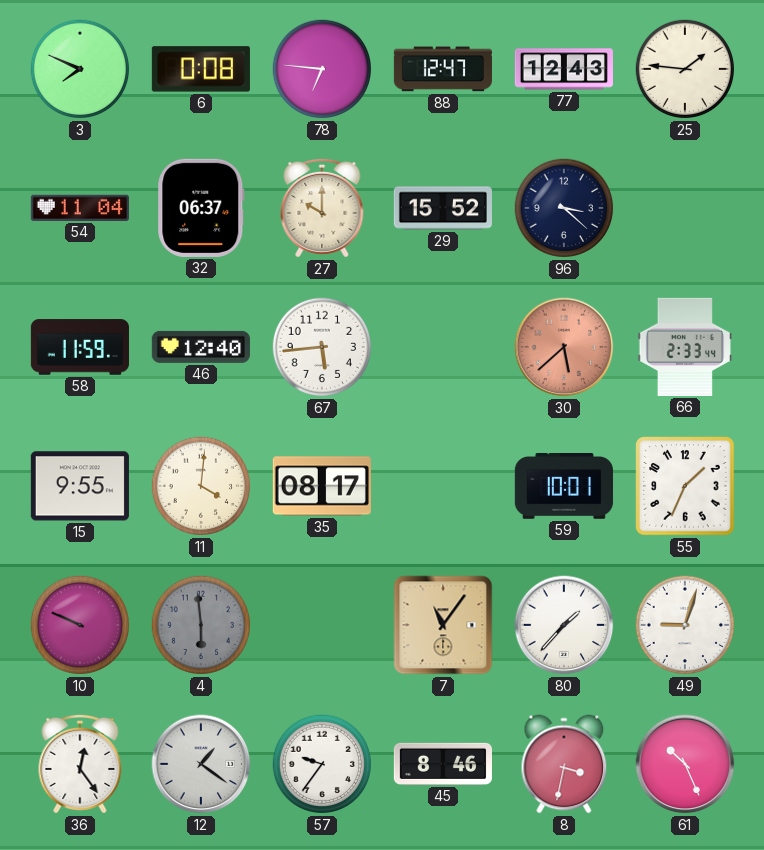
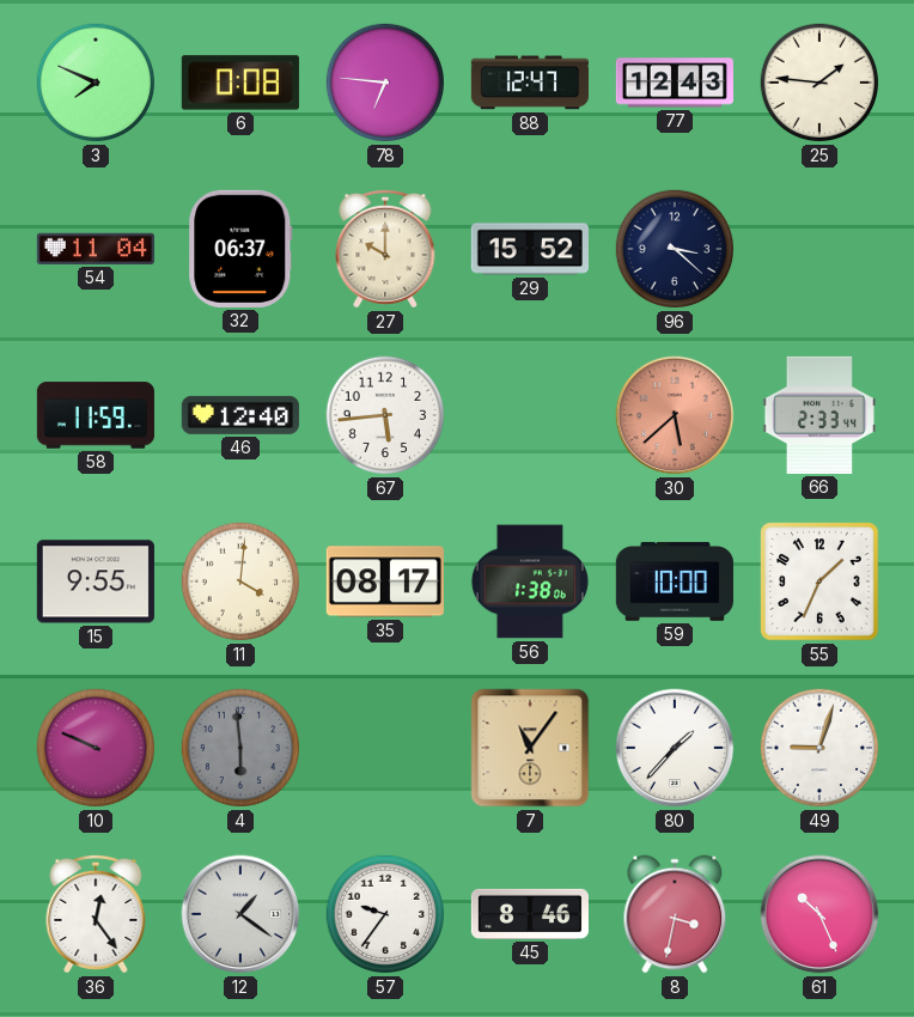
56: none -> 1:38 (530, 581)
59: 10:01 -> 10:00 (675, 583)
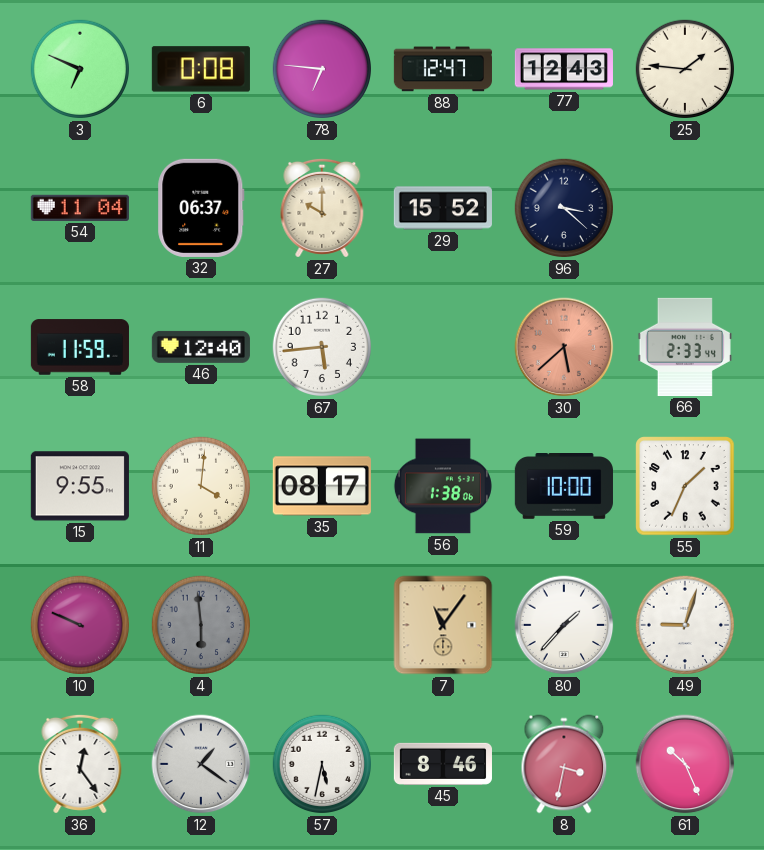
3: 7:49 -> 6:49 (80, 69)
57: 9:36 -> 5:32 (322, 764)
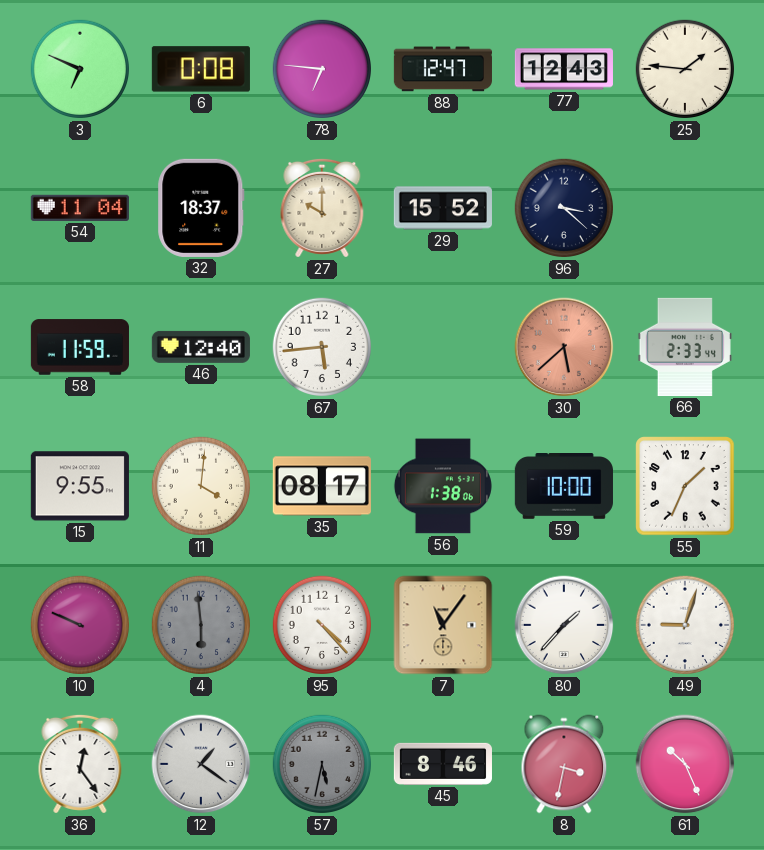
32: 06:37 -> 18:37 (201, 208)
95: none -> 4:23 (322, 625)
57 dial: white -> grey (322, 764)
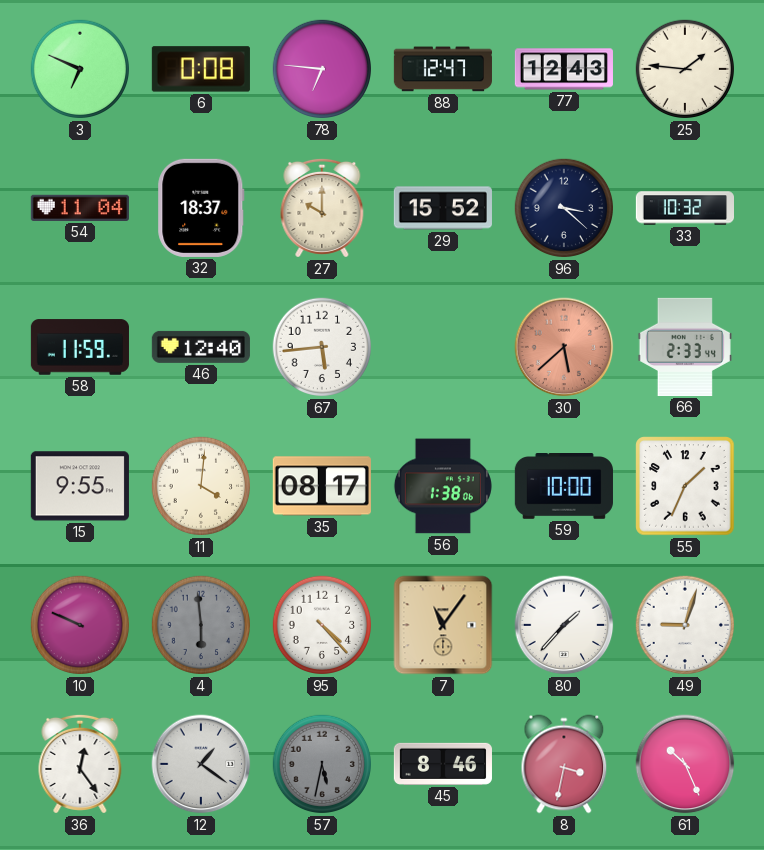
33: none -> 10:32 (684, 208)
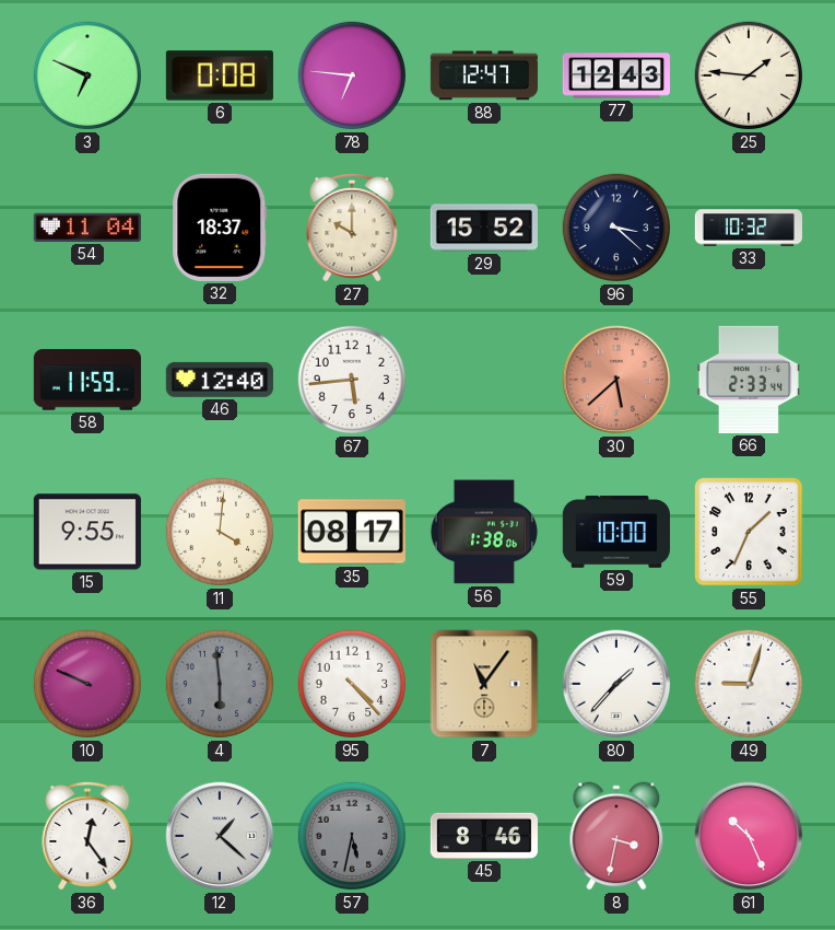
12: 1:21 -> 1:22 (220, 836)
